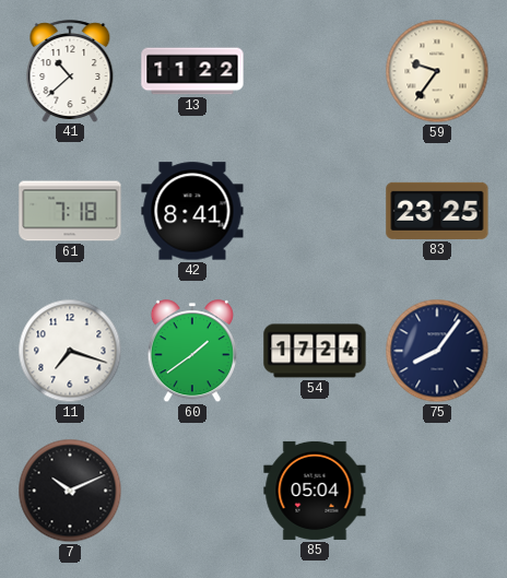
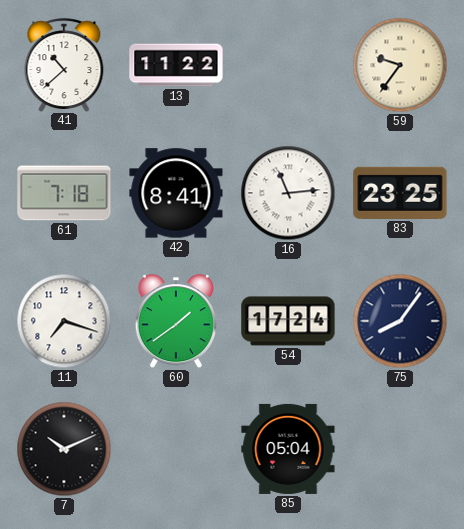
16: none -> 11:14 (288, 193)
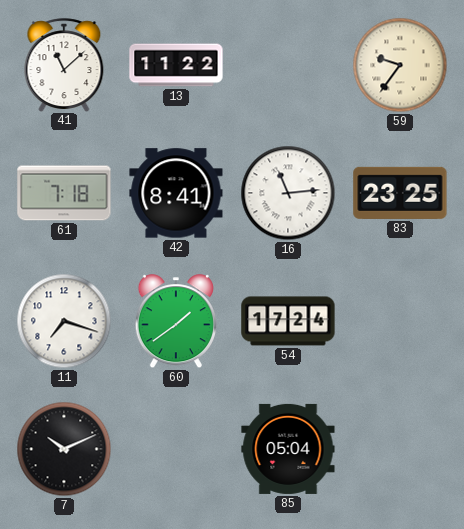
41: 10:38 -> 11:08 (64, 65)
75: 8:06 -> none (400, 321)
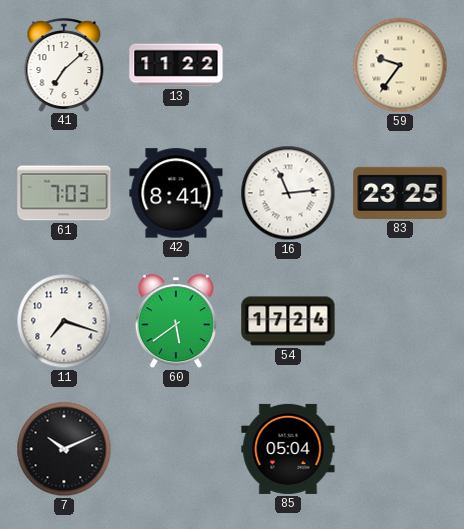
41: 11:08 -> 7:08 (64, 65)
61: 7:18 -> 7:03 (64, 193)
60: 1:39 -> 5:39 (176, 322)
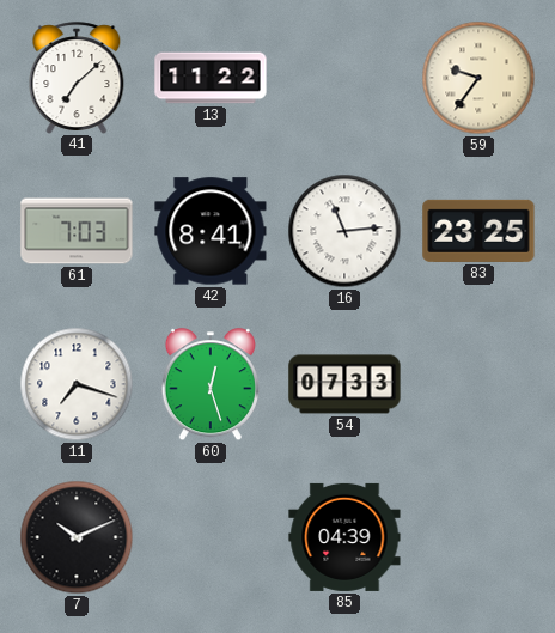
60: 5:39 -> 12:27 (211, 385)
54: 17:24 -> 07:33 (344, 384)
85: 05:04 -> 04:39 (344, 537)
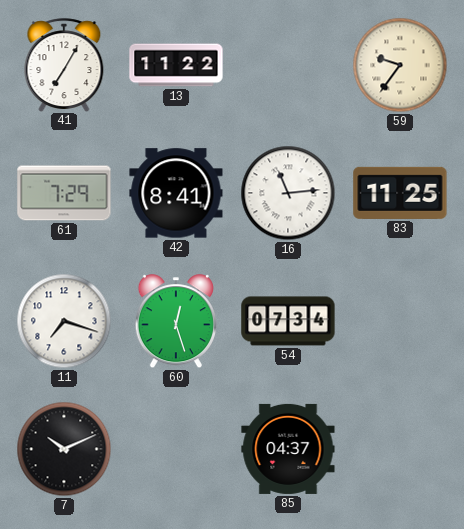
41: 7:08 -> 7:05 (64, 65)
61: 7:03 -> 7:29 (64, 193)
83: 23:25 -> 11:25 (400, 193)
54: 07:33 -> 07:34 (288, 321)
85: 04:39 -> 04:37 (288, 449)
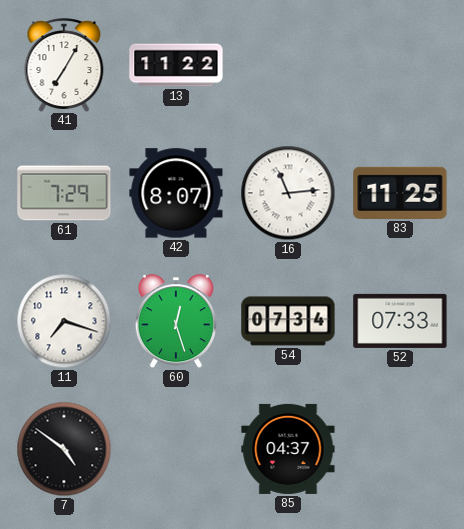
59: 9:36 -> none (400, 65)
42: 8:41 -> 8:07 (176, 193)
52: none -> 07:33 (400, 321)
7: 10:11 -> 4:51 (64, 449)
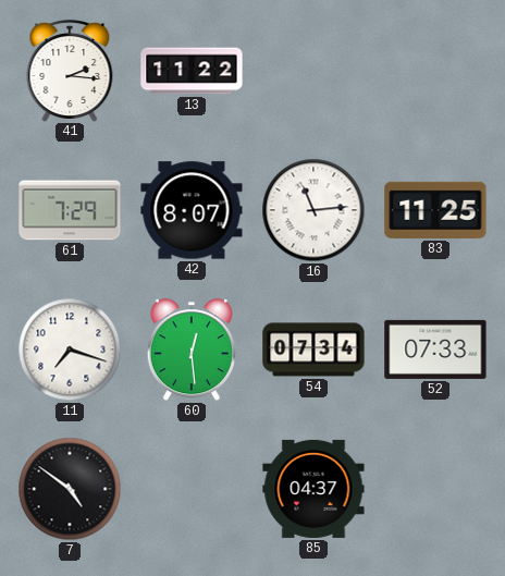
41: 7:05 -> 2:16 (70, 71)
60: 12:27 -> 12:29 (192, 351)
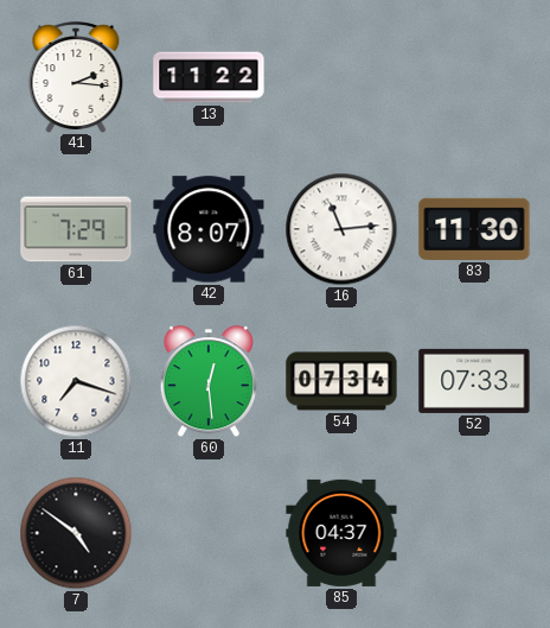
83: 11:25 -> 11:30 (474, 229)
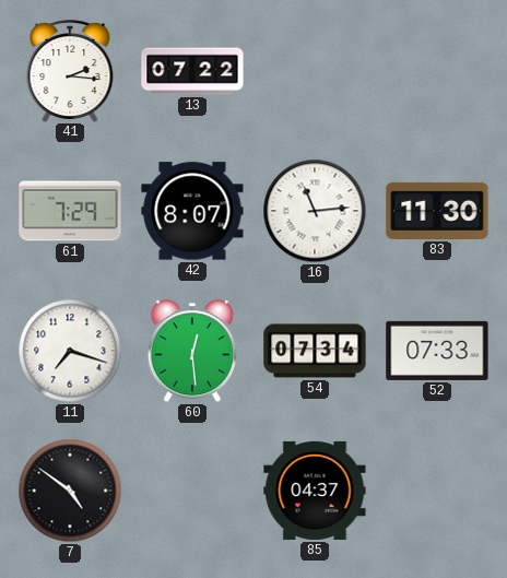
13: 11:22 -> 07:22 (192, 71)
